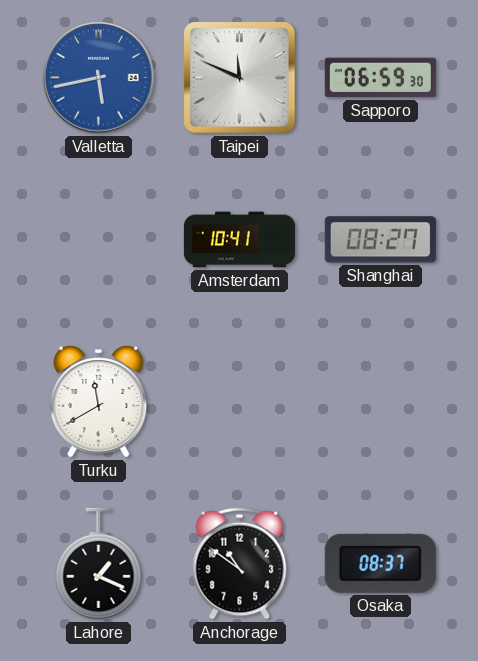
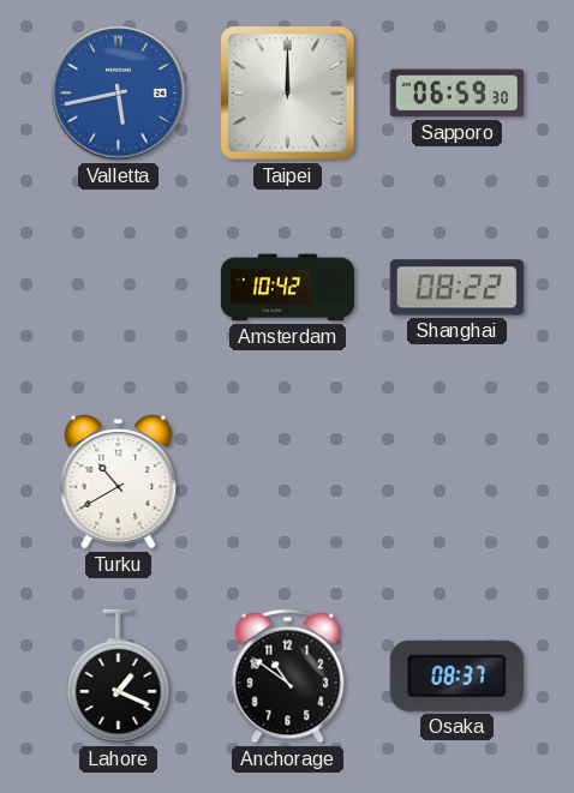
Taipei: 11:49 -> 12:00 (288, 94)
Amsterdam: 10:41 -> 10:42 (287, 288)
Shanghai: 08:27 -> 08:22 (456, 288)
Turku: 11:40 -> 10:40 (119, 482)
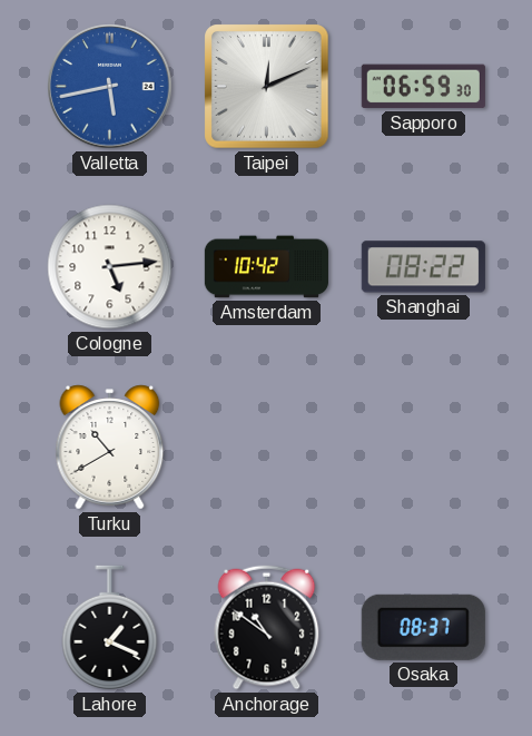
Taipei: 12:00 -> 12:11 (267, 87)
Cologne: none -> 5:14 (110, 267)
